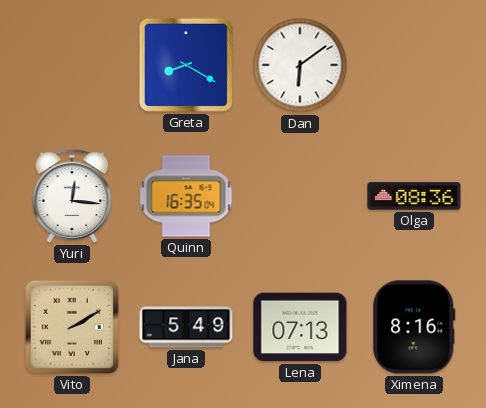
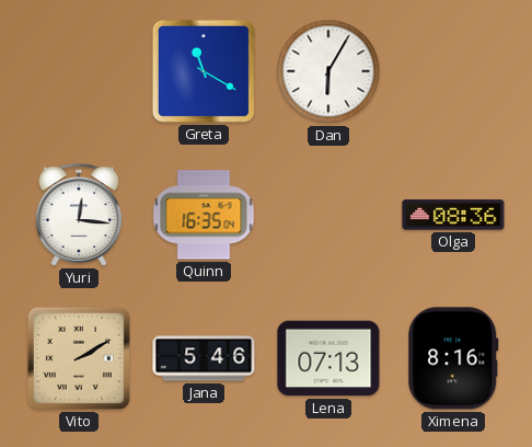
Greta: 8:20 -> 11:20 (204, 71)
Dan: 6:09 -> 6:05 (328, 71)
Jana: 5:49 -> 5:46 (204, 358)
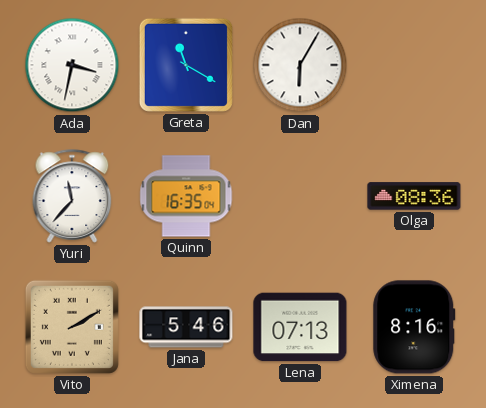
Ada: none -> 3:32 (72, 65)
Yuri: 12:16 -> 11:37 (72, 196)
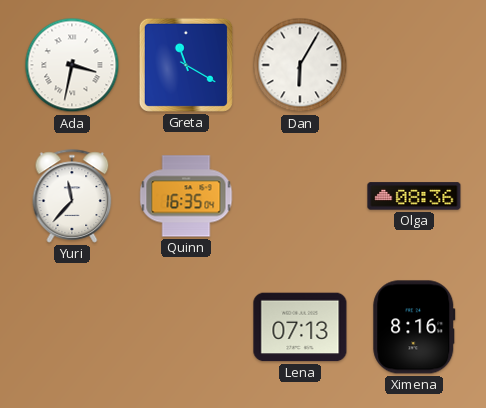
Vito: 2:10 -> none (72, 327)
Jana: 5:46 -> none (186, 327)
